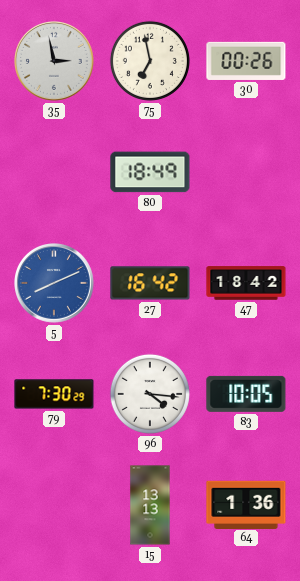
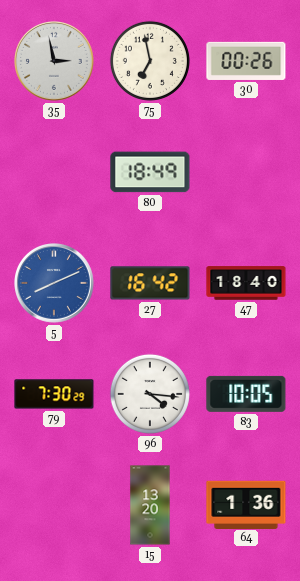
47: 18:42 -> 18:40 (246, 283)
15: 13:13 -> 13:20 (150, 505)
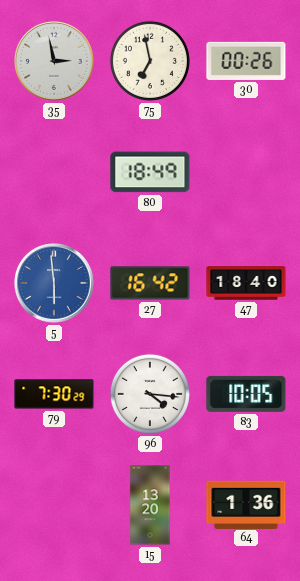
5: 8:11 -> 5:59 (55, 284)
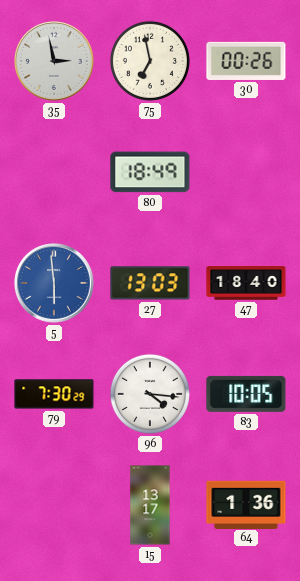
27: 16:42 -> 13:03 (150, 283)
15: 13:20 -> 13:17 (150, 505)
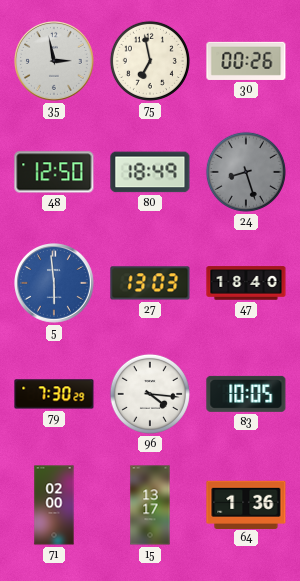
48: none -> 12:50 (54, 172)
24: none -> 8:27 (246, 172)
71: none -> 02:00 (54, 505)
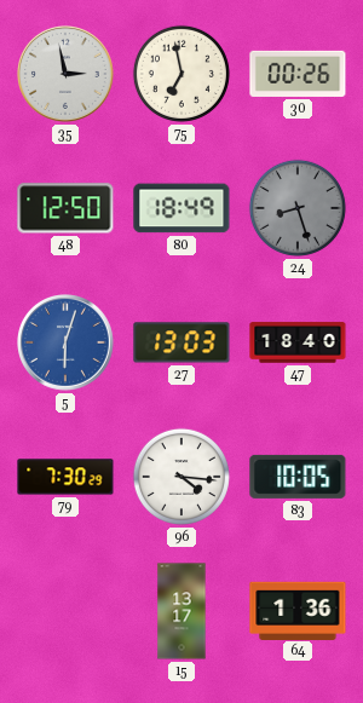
5: 5:59 -> 6:03 (67, 344)
71: 02:00 -> none (54, 505)
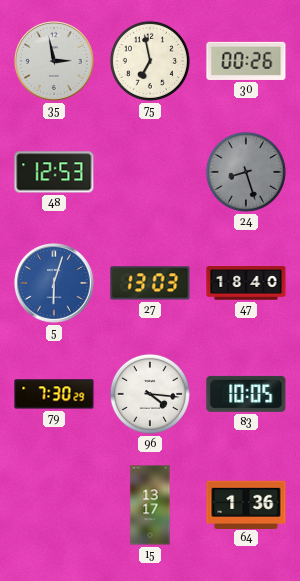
48: 12:50 -> 12:53 (54, 172)
80: 18:49 -> none (181, 208)
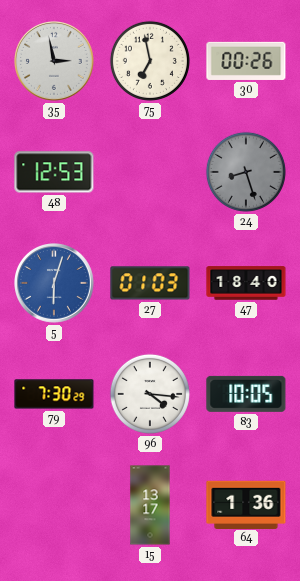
27: 13:03 -> 01:03 (150, 283)
